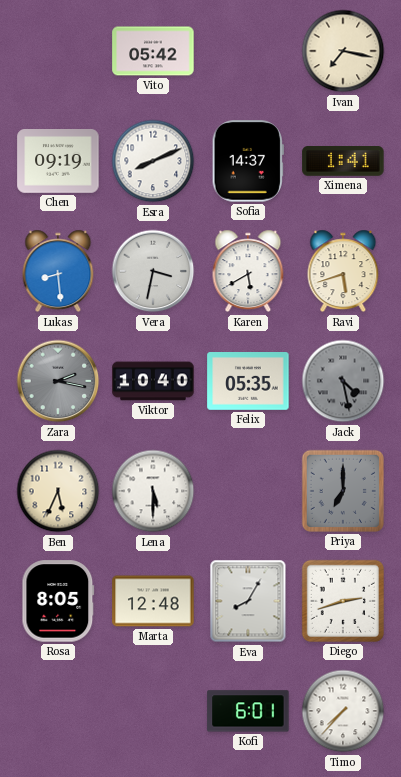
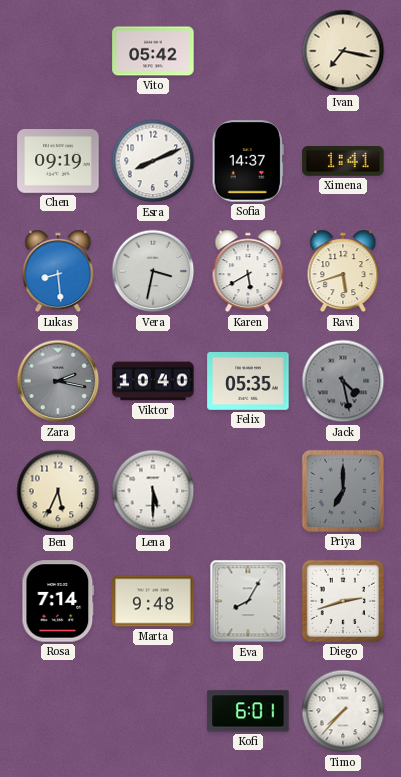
Rosa: 8:05 -> 7:14 (58, 601)
Marta: 12:48 -> 9:48 (153, 601)
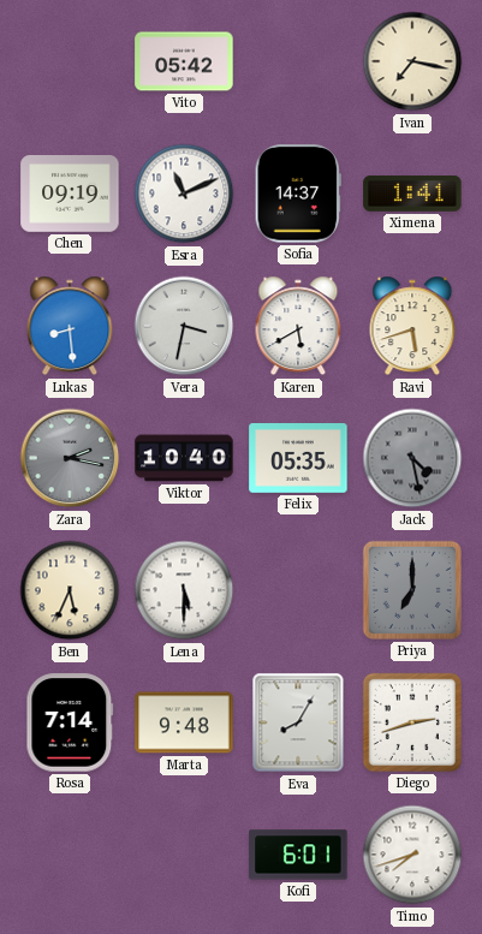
Esra: 8:11 -> 11:11 (184, 194)
Timo: 7:37 -> 7:42 (412, 855)
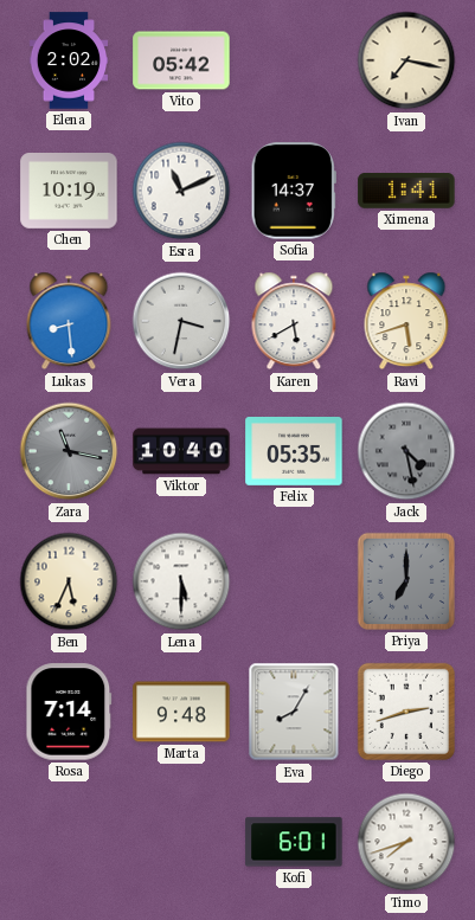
Elena: none -> 2:02 (69, 60)
Chen: 09:19 -> 10:19 (69, 192)
Zara: 2:17 -> 11:17 (69, 451)
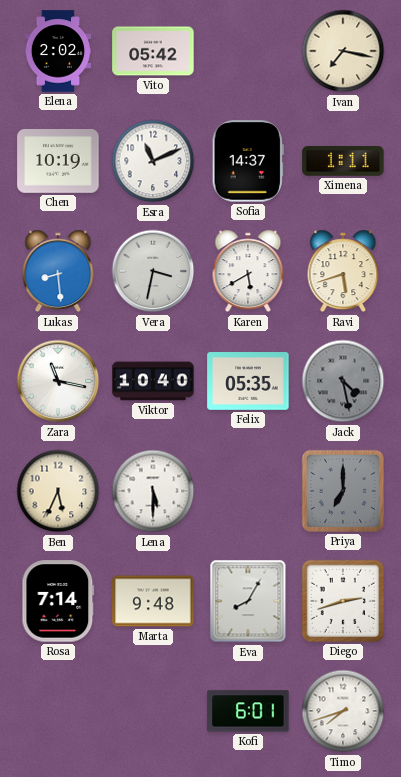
Ximena: 1:41 -> 1:11 (343, 162)
Zara dial: grey -> white (58, 381)
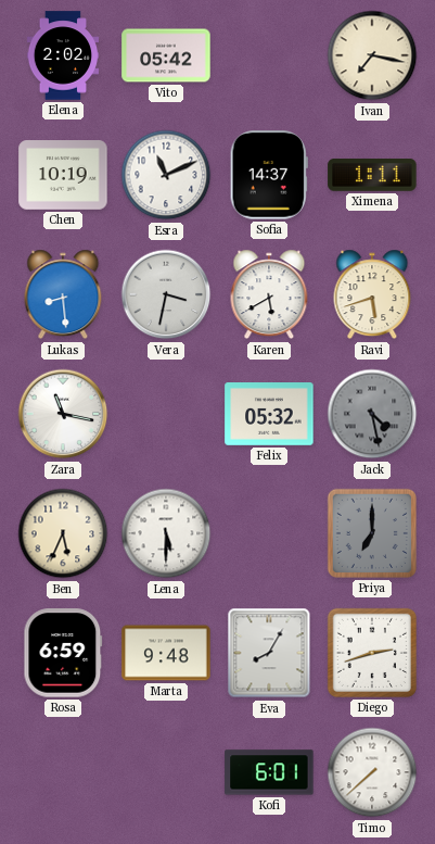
Viktor: 10:40 -> none (153, 381)
Felix: 05:35 -> 05:32 (269, 415)
Rosa: 7:14 -> 6:59 (63, 653)
Timo: 7:42 -> 7:38 (372, 772)
